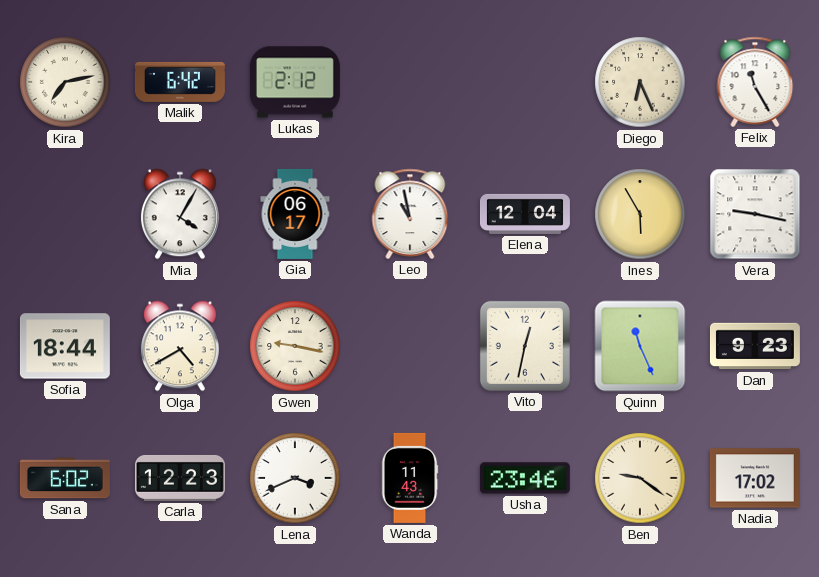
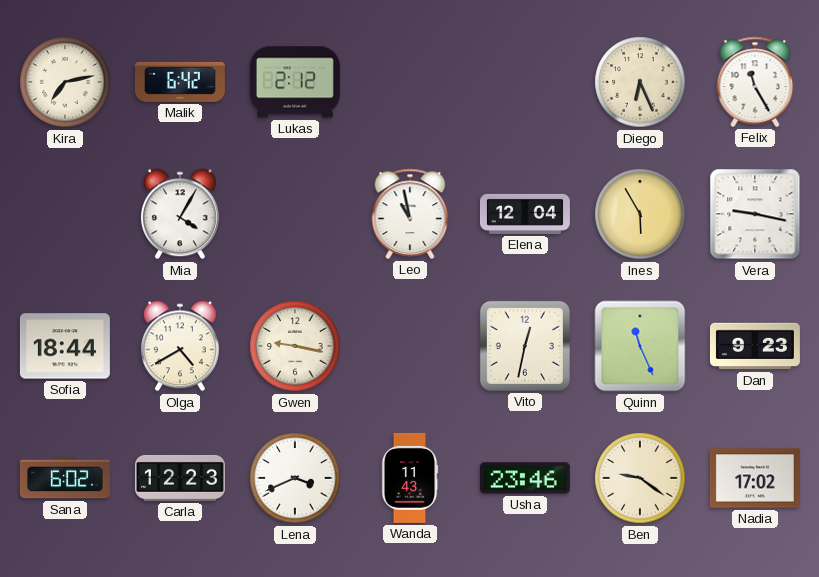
Gia: 06:17 -> none (295, 214)
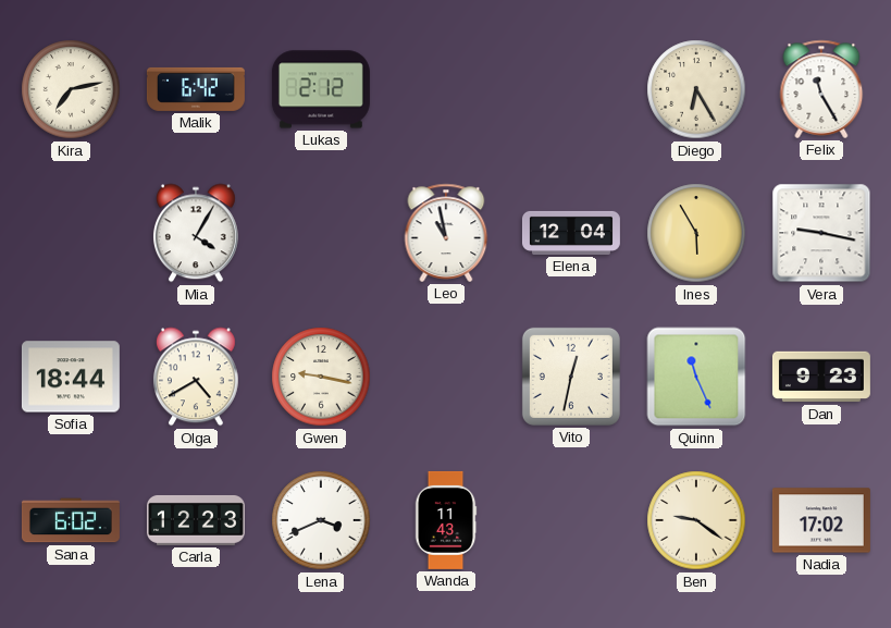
Diego: 6:26 -> 6:25 (696, 89)
Usha: 23:46 -> none (525, 478)
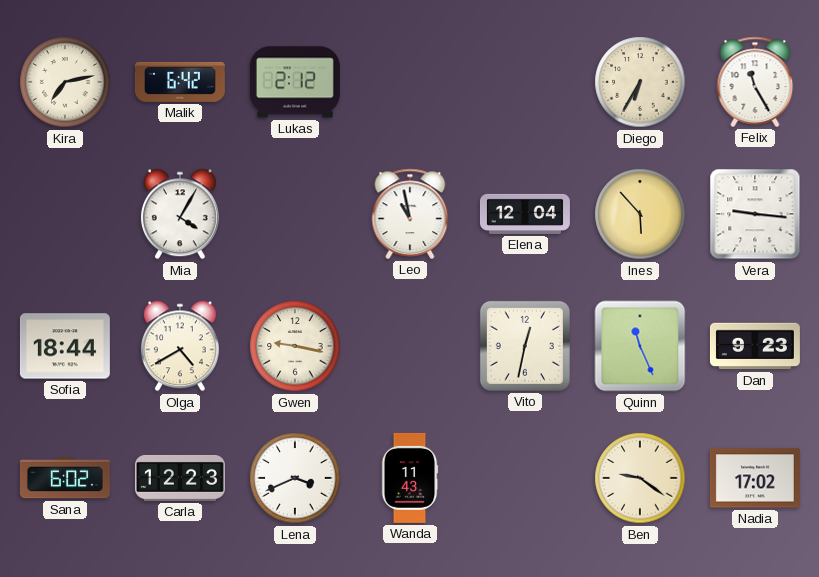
Diego: 6:25 -> 6:35 (640, 82)
Ines: 5:55 -> 5:53 (640, 214)
Vera: 9:17 -> 9:16 (755, 214)
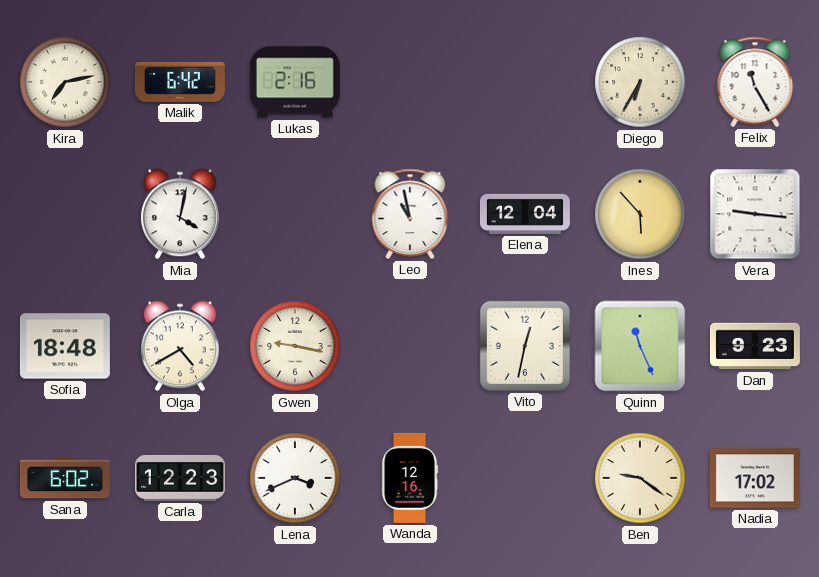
Lukas: 2:12 -> 2:16 (295, 82)
Mia: 4:05 -> 4:02 (180, 214)
Sofia: 18:44 -> 18:48 (65, 346)
Wanda: 11:43 -> 12:16 (410, 478)
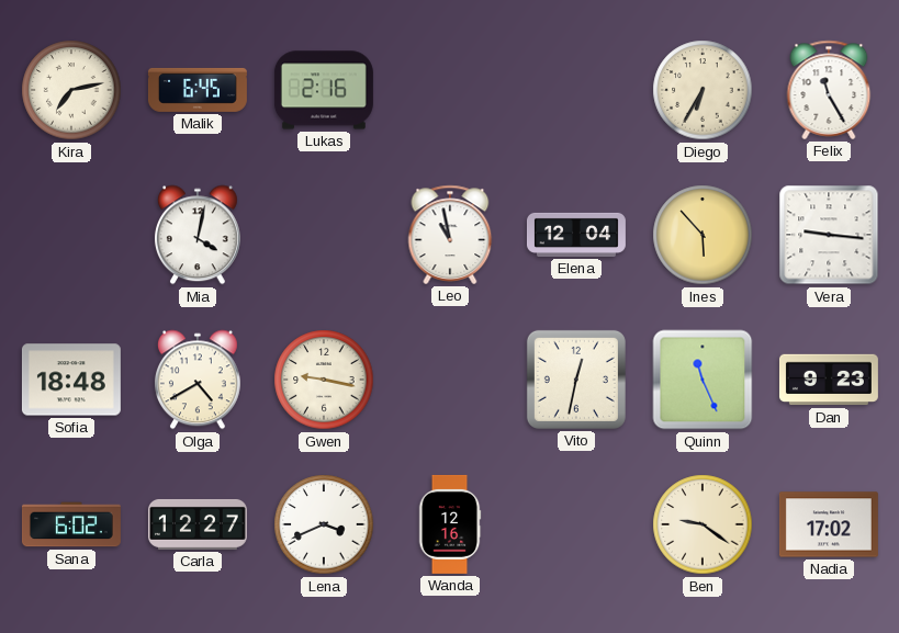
Malik: 6:42 -> 6:45 (198, 90)
Carla: 12:23 -> 12:27 (198, 524)
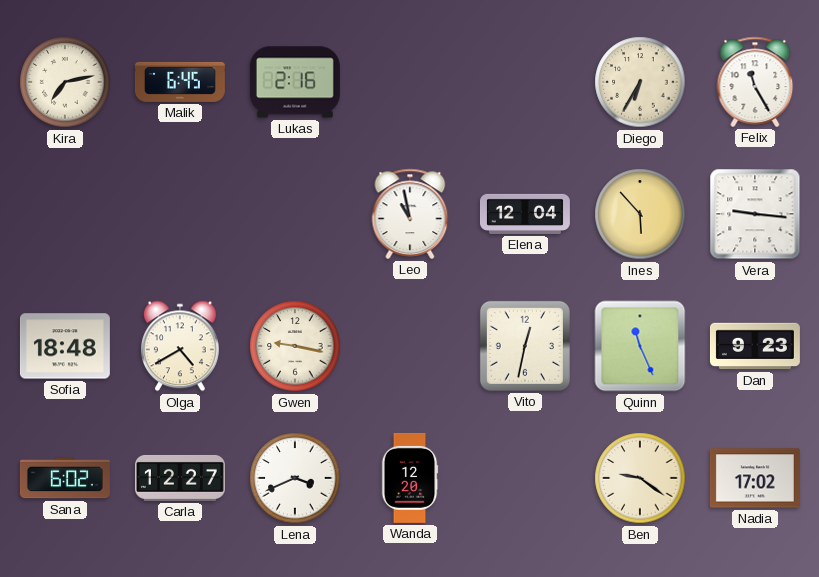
Mia: 4:02 -> none (198, 235)
Wanda: 12:16 -> 12:20 (410, 478)
